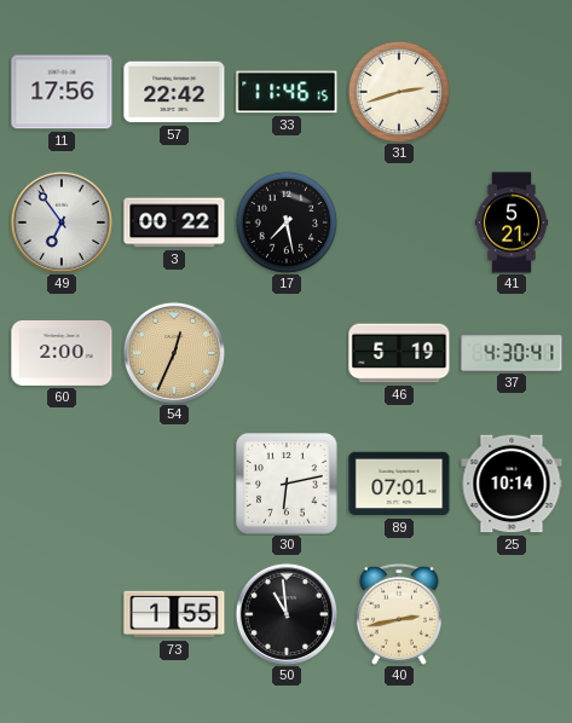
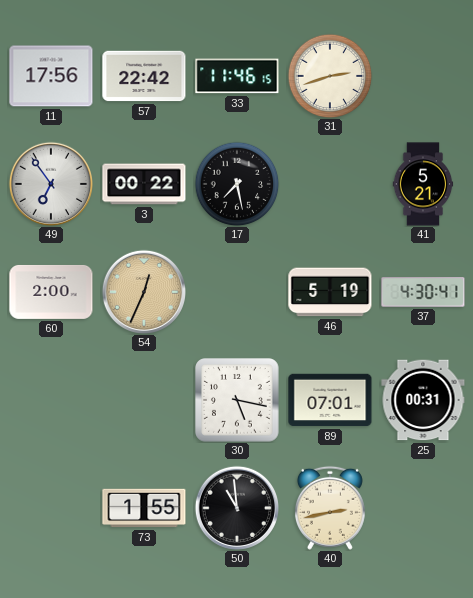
30: 6:13 -> 5:17 (238, 401)
25: 10:14 -> 00:31 (423, 400)
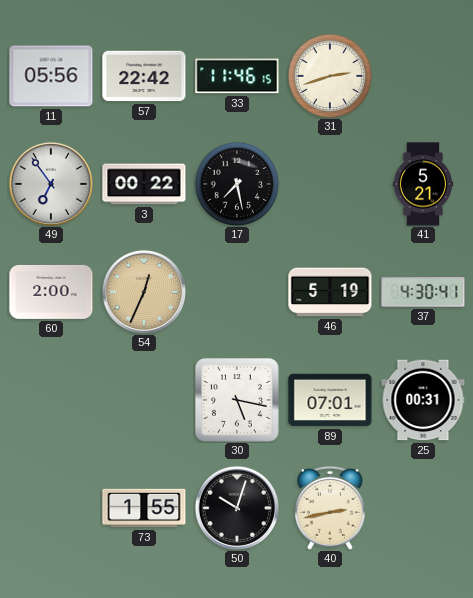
11: 17:56 -> 05:56 (51, 76)
50: 10:59 -> 10:03 (236, 507)
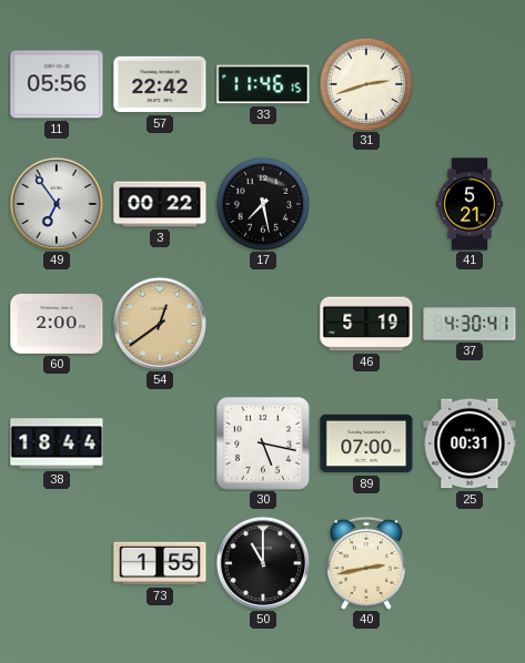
54: 12:34 -> 12:39 (159, 323)
38: none -> 18:44 (57, 443)
89: 07:01 -> 07:00 (366, 443)
50: 10:03 -> 11:00 (262, 562)
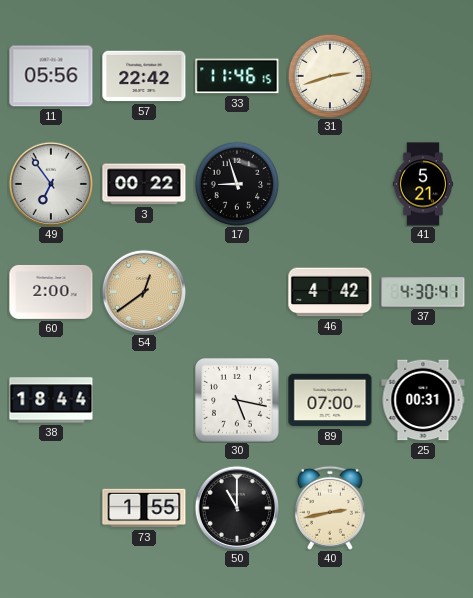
17: 7:28 -> 8:57 (237, 184)
46: 5:19 -> 4:42 (330, 292)
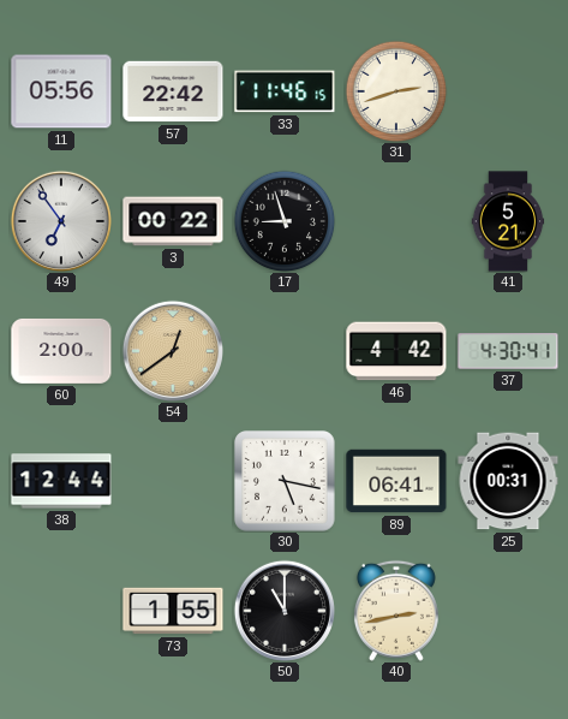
38: 18:44 -> 12:44 (61, 481)
89: 07:00 -> 06:41 (396, 481)
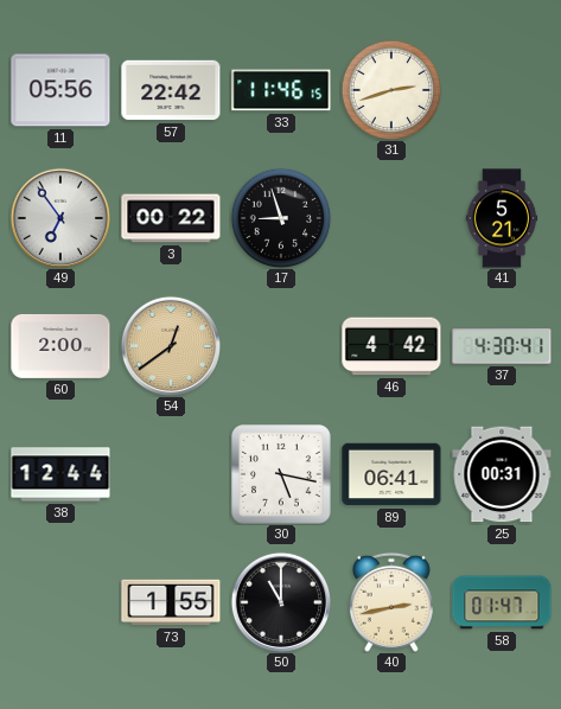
58: none -> 01:47 (502, 602)
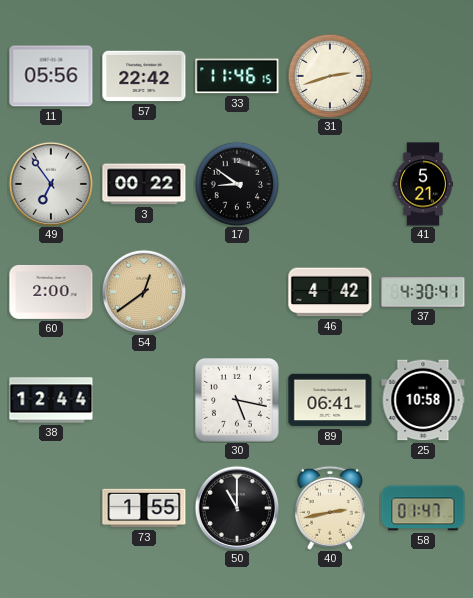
17: 8:57 -> 8:51 (237, 184)
25: 00:31 -> 10:58 (423, 400)
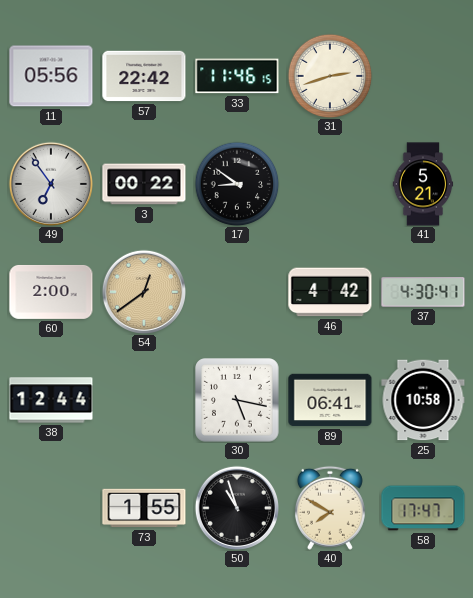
50: 11:00 -> 10:57 (236, 507)
40: 2:43 -> 7:50 (330, 508)
58: 01:47 -> 17:47 (423, 508)
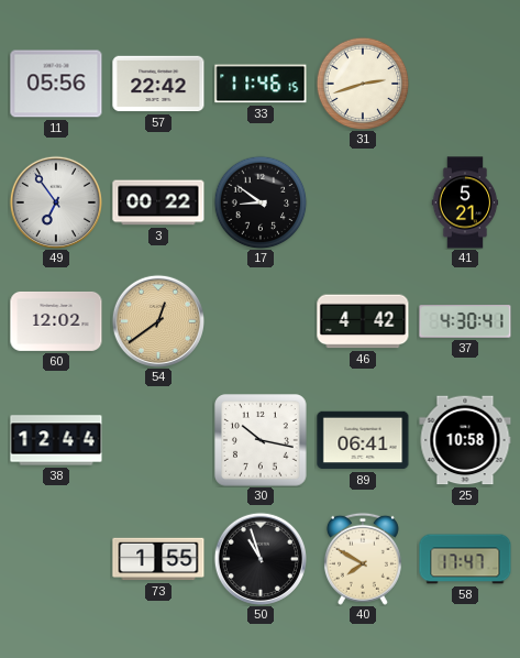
60: 2:00 -> 12:02 (56, 321)
30: 5:17 -> 10:17 (262, 441)
